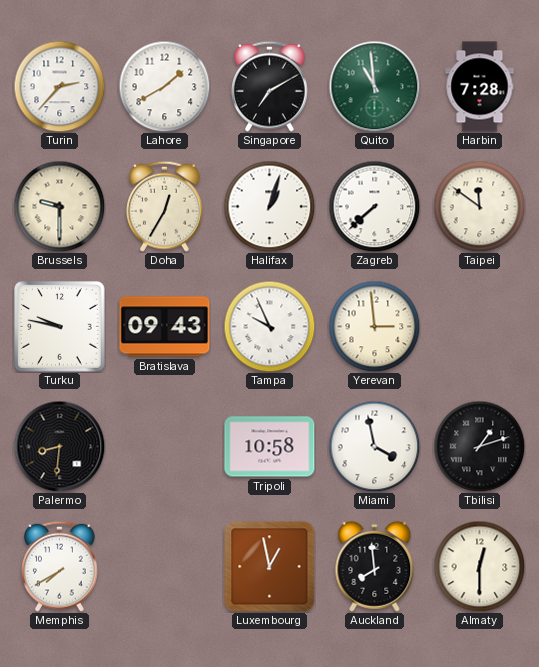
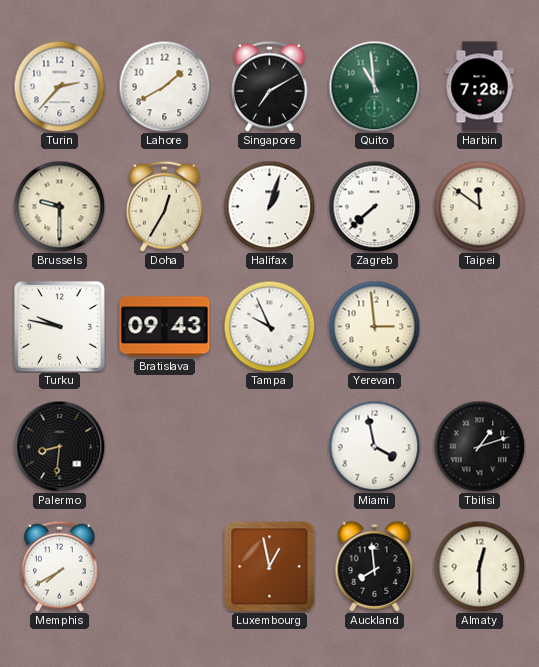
Tripoli: 10:58 -> none (270, 447)
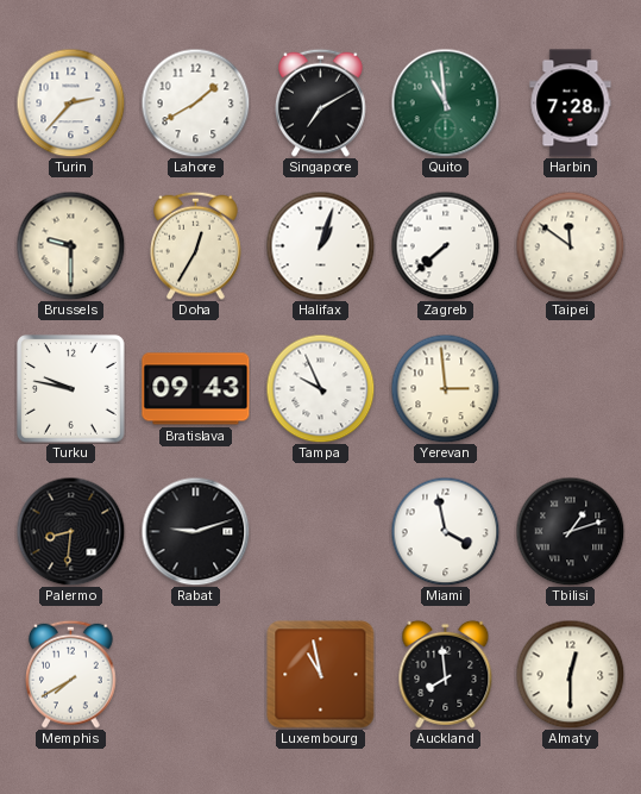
Rabat: none -> 9:12 (195, 531)
Luxembourg: 12:58 -> 10:58 (321, 675)
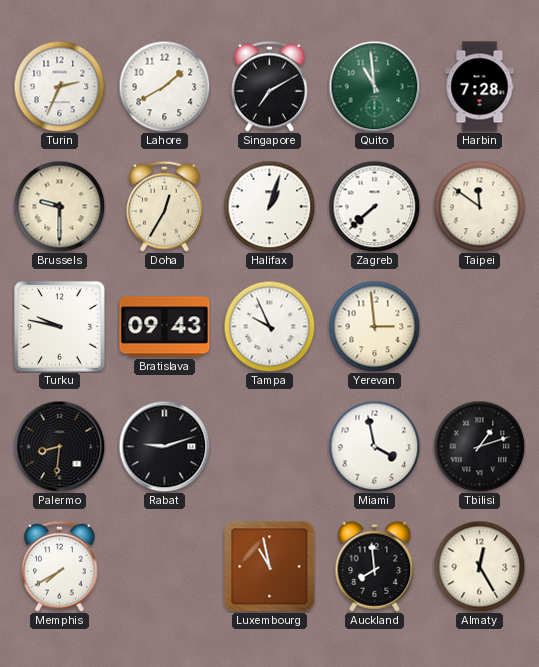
Turin: 2:37 -> 2:34 (59, 86)
Almaty: 12:30 -> 12:25 (479, 566)
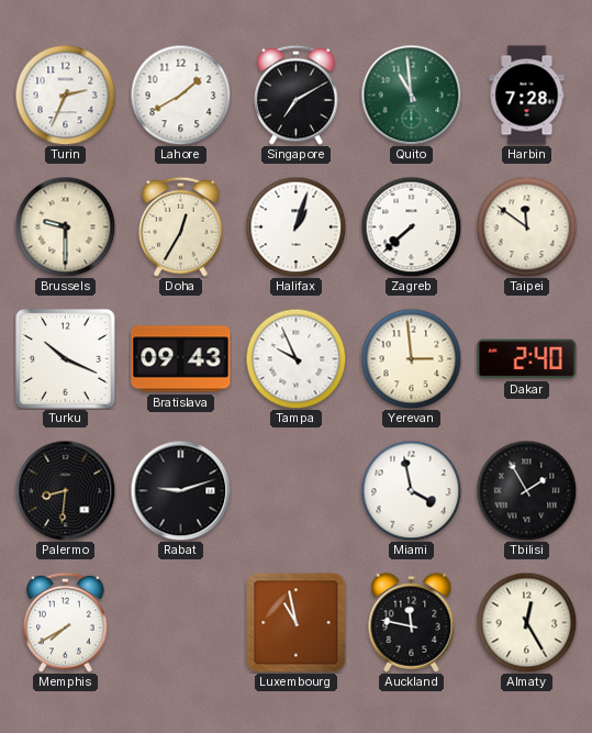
Turku: 9:47 -> 10:19 (66, 359)
Dakar: none -> 2:40 (527, 359)
Tbilisi: 1:12 -> 1:55 (526, 490)
Auckland: 7:59 -> 11:47 (412, 622)
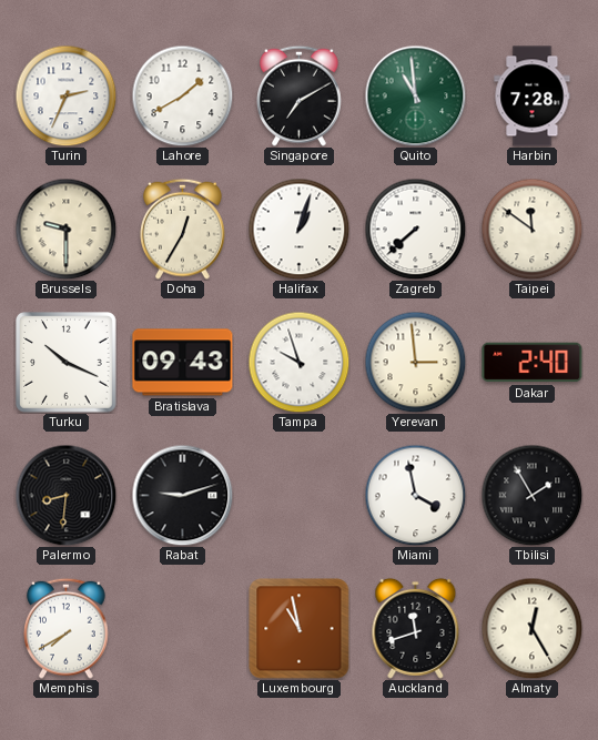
Tampa: 9:56 -> 9:57 (298, 362)
Auckland: 11:47 -> 11:42 (416, 628)
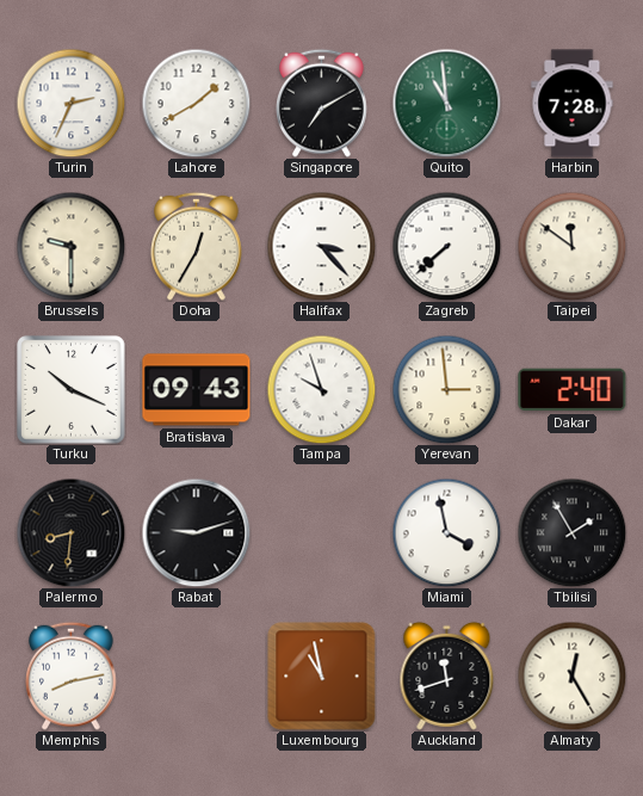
Halifax: 1:03 -> 3:23 (321, 246)
Memphis: 7:40 -> 8:13 (72, 675)
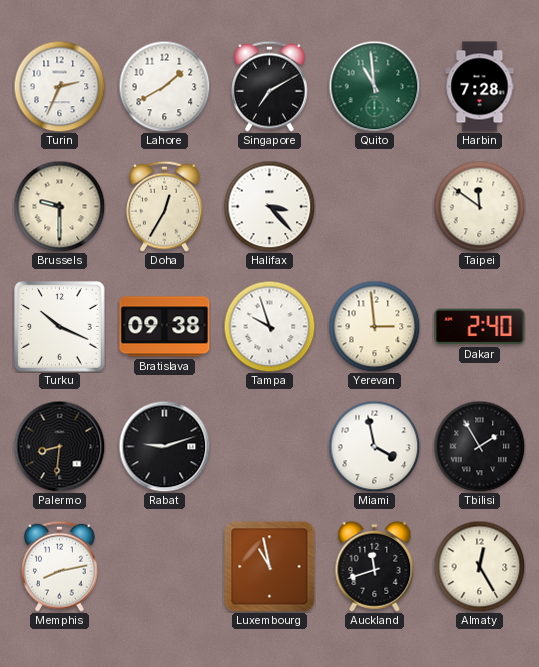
Zagreb: 7:38 -> none (446, 246)
Bratislava: 09:43 -> 09:38 (165, 327)
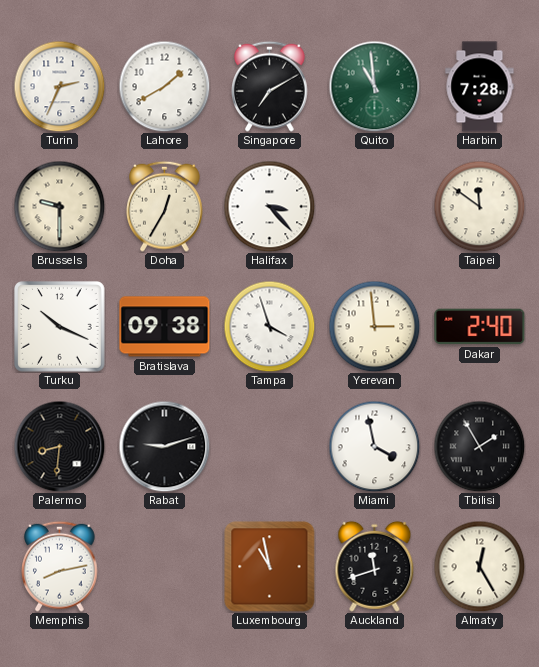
Tampa: 9:57 -> 3:57 (269, 326)
